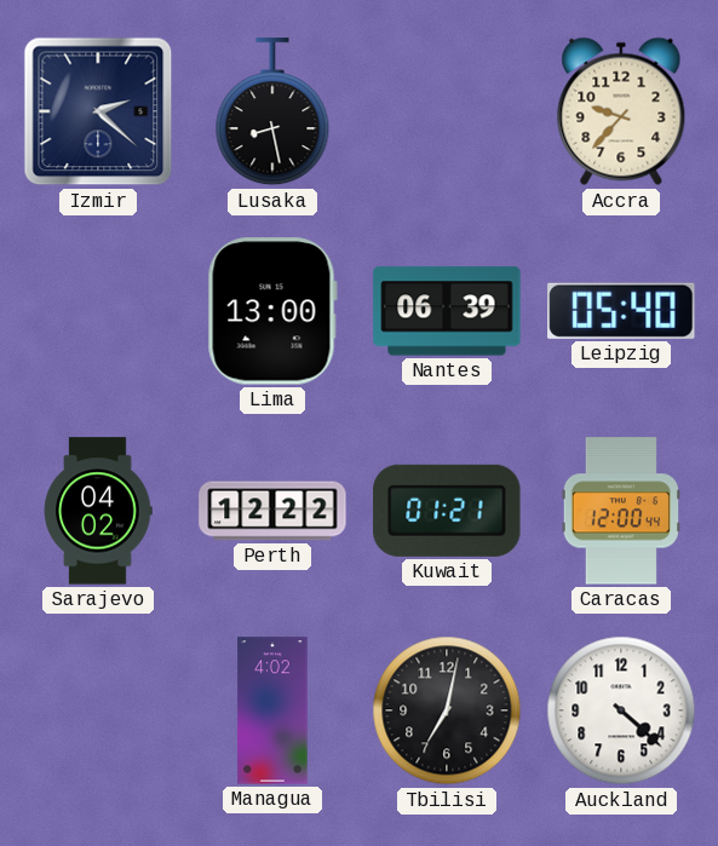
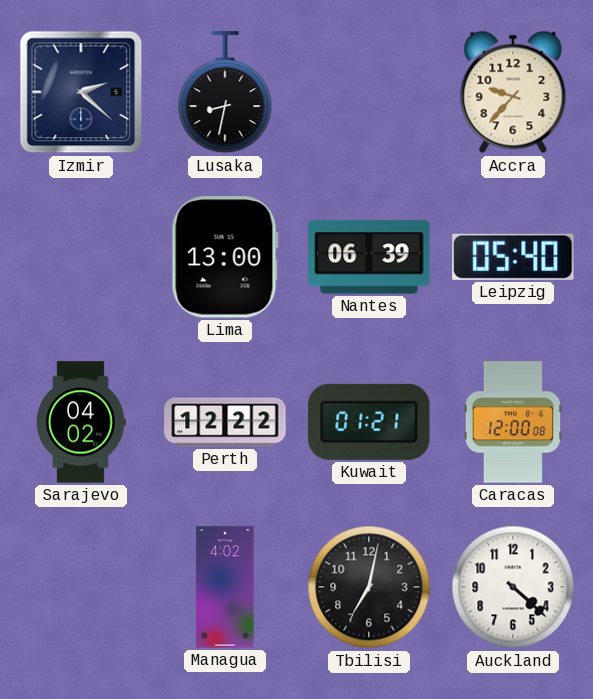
Lusaka: 8:28 -> 8:32 (225, 93)
Caracas: 12:00:44 -> 12:00:08 (513, 422)
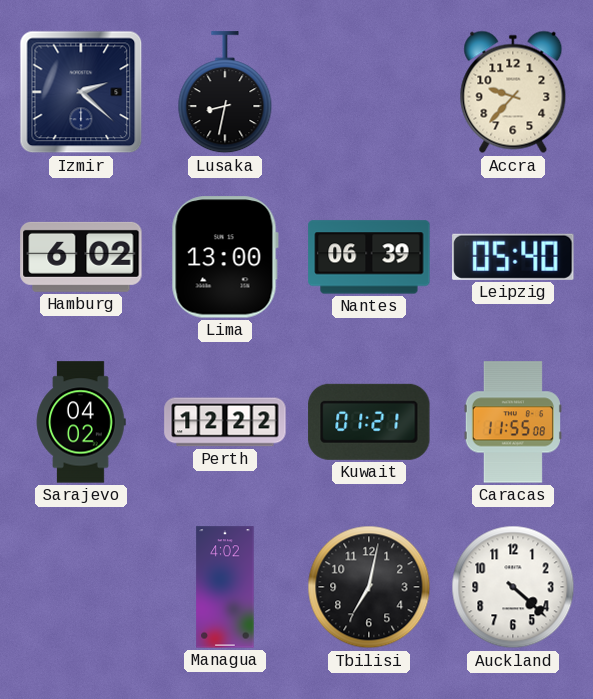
Hamburg: none -> 6:02 (81, 257)
Caracas: 12:00 -> 11:55 (513, 422)
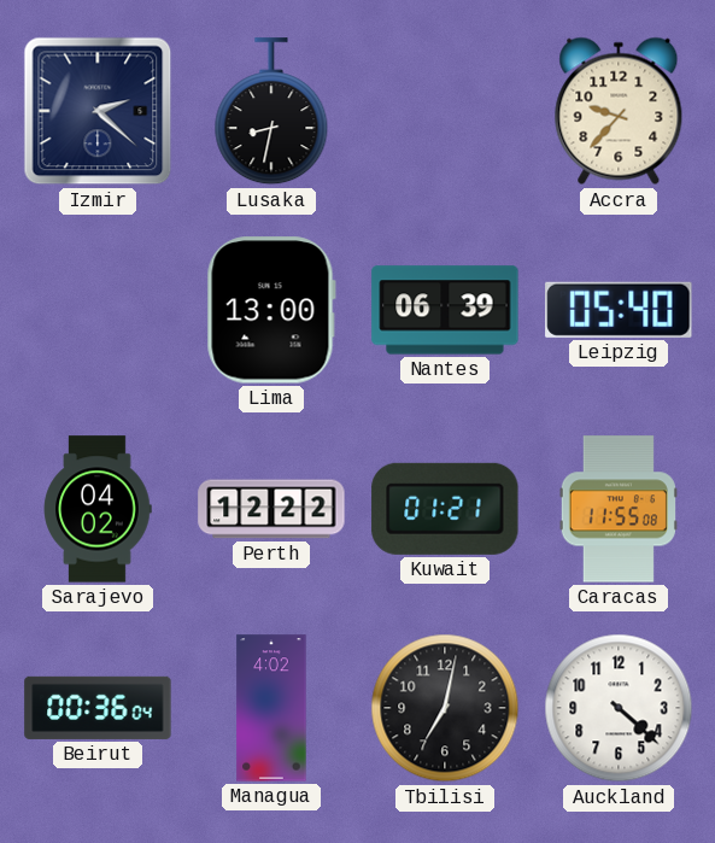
Hamburg: 6:02 -> none (81, 257)
Beirut: none -> 00:36 (98, 708)
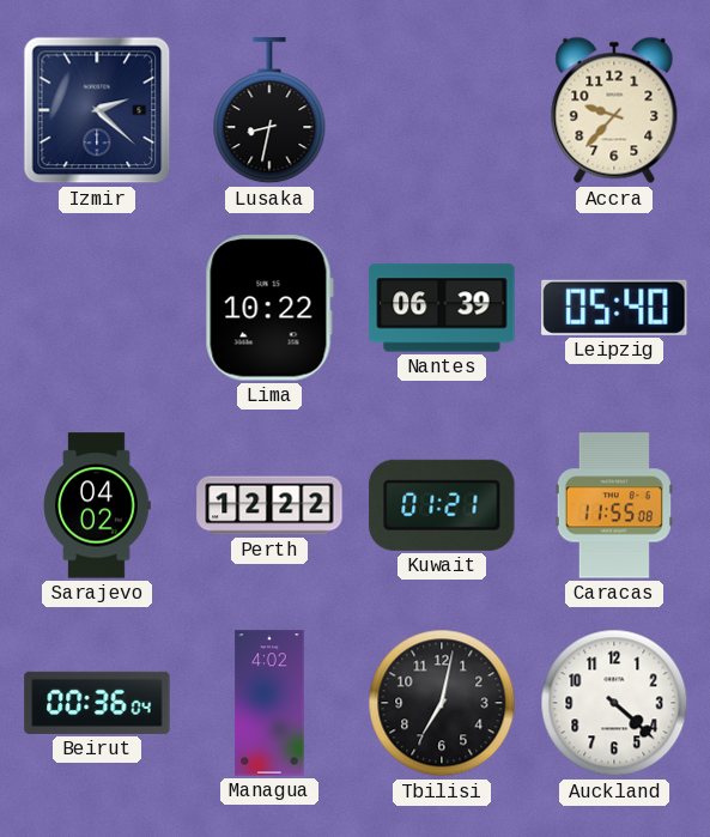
Lima: 13:00 -> 10:22 (269, 308)
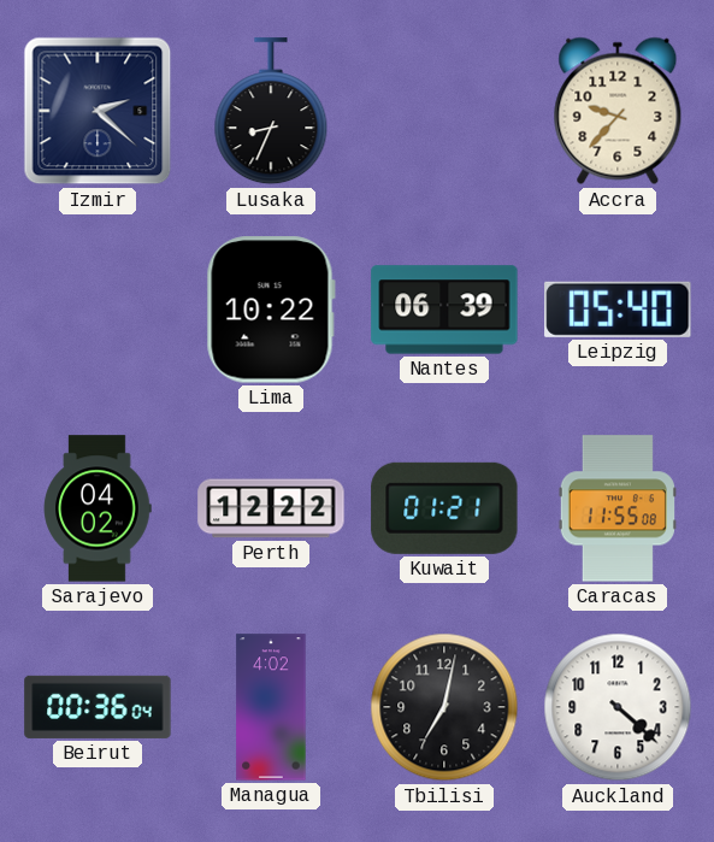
Lusaka: 8:32 -> 8:34 (271, 112)
